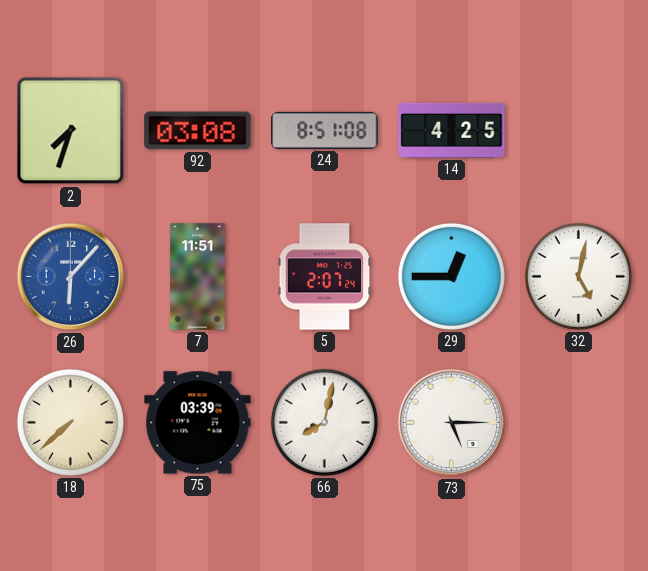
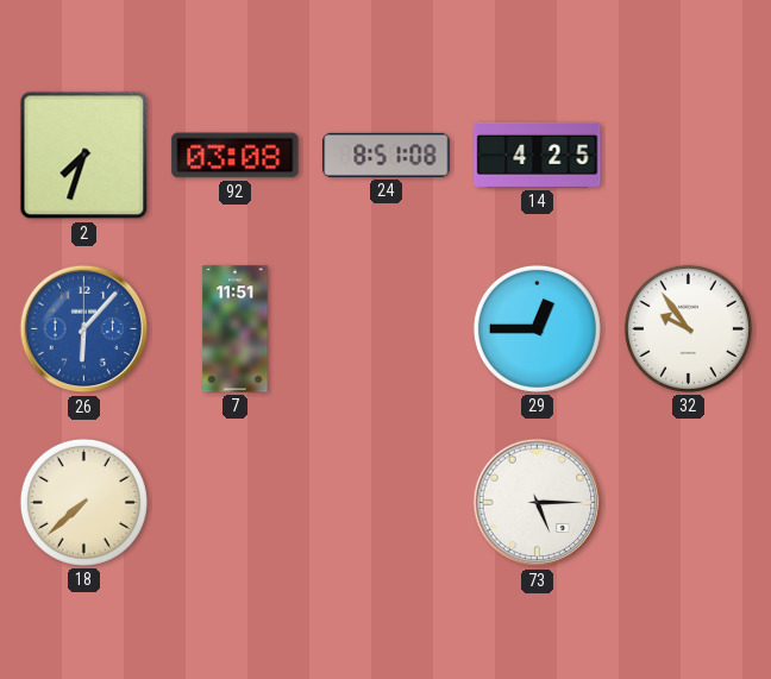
5: 2:07 -> none (325, 277)
32: 5:02 -> 9:54 (688, 328)
75: 03:39 -> none (198, 423)
66: 8:02 -> none (324, 422)
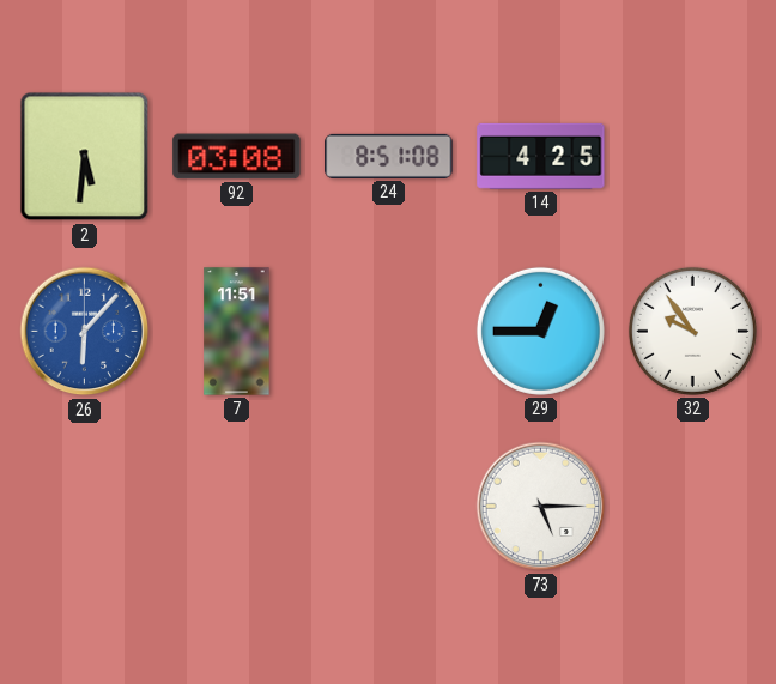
2: 7:33 -> 5:31 (85, 157)
18: 7:38 -> none (83, 502)
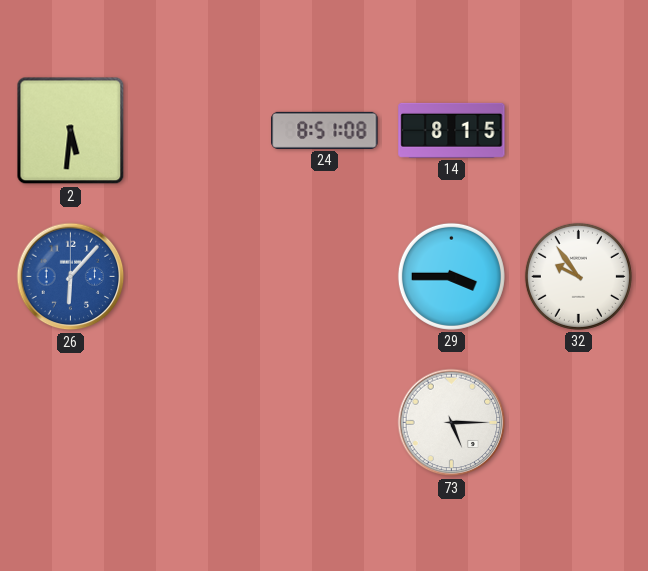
92: 03:08 -> none (237, 157)
14: 4:25 -> 8:15 (452, 130)
7: 11:51 -> none (237, 332)
29: 12:45 -> 3:45 (451, 276)
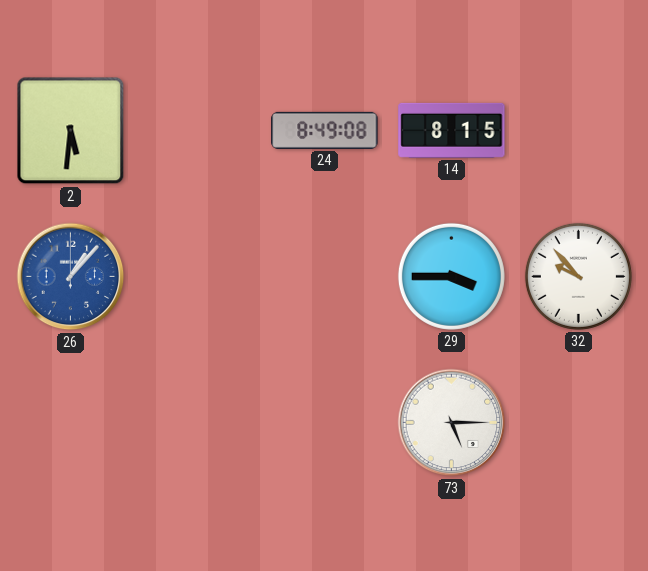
24: 8:51 -> 8:49 (325, 130)
26: 6:07 -> 1:07 (71, 277)
32: 9:54 -> 9:53 (578, 276)
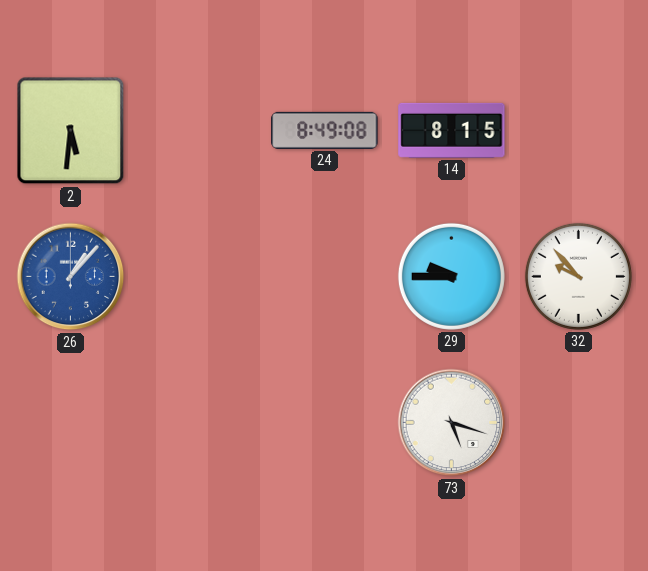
29: 3:45 -> 9:45 (451, 276)
73: 5:15 -> 5:18 (452, 423)
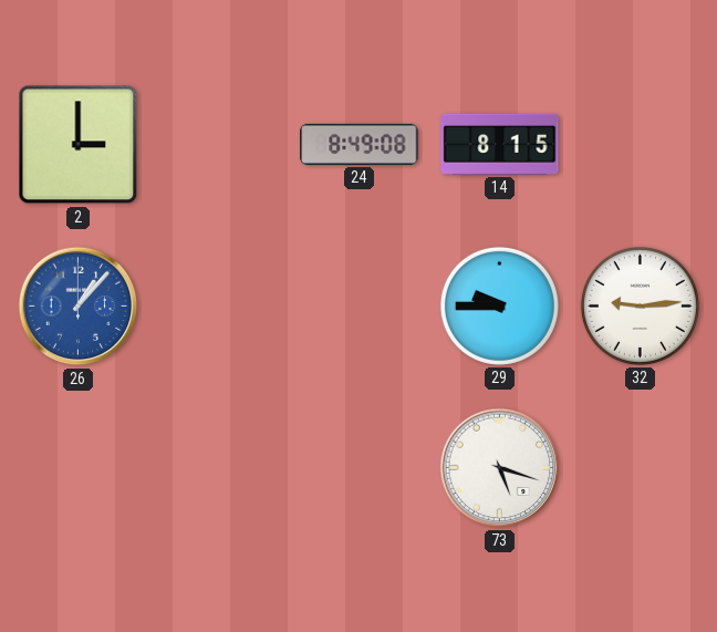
2: 5:31 -> 3:00 (79, 145)
32: 9:53 -> 9:14 (640, 305)
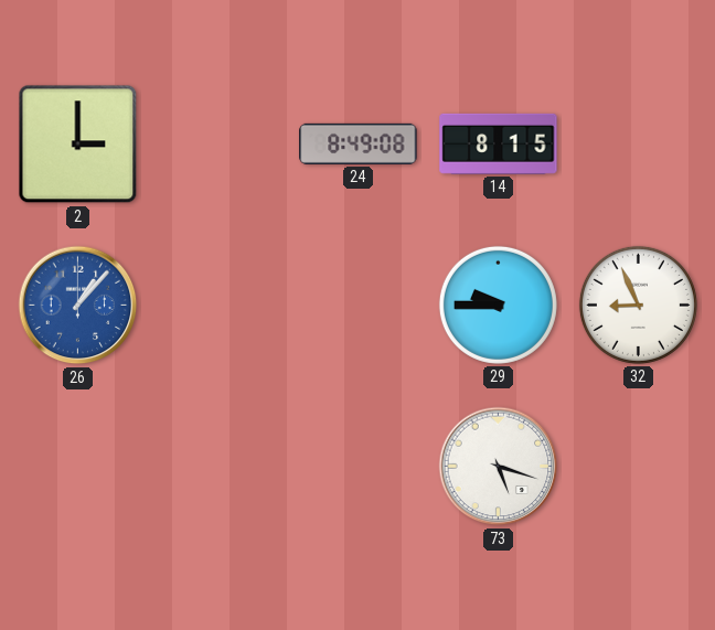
32: 9:14 -> 8:56 (638, 305)
